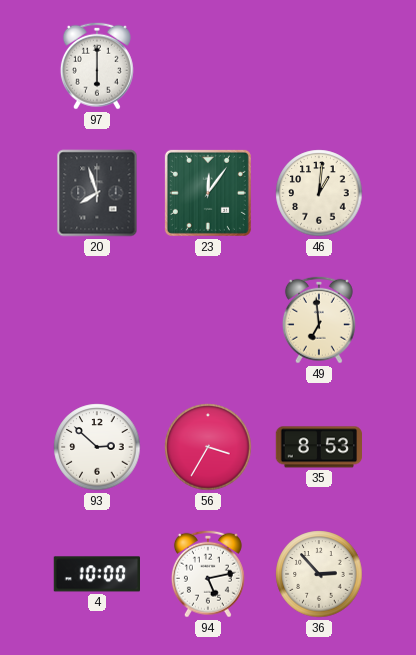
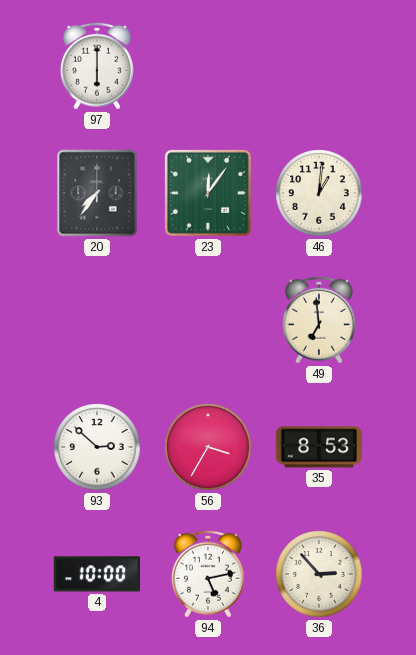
20: 7:57 -> 7:36 (97, 193)
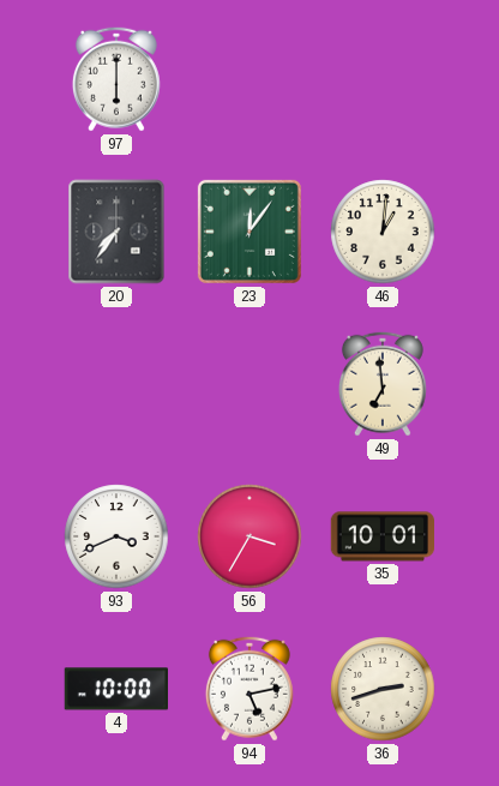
93: 2:52 -> 3:41 (116, 536)
35: 8:53 -> 10:01 (383, 536)
36: 2:53 -> 2:42 (383, 689)
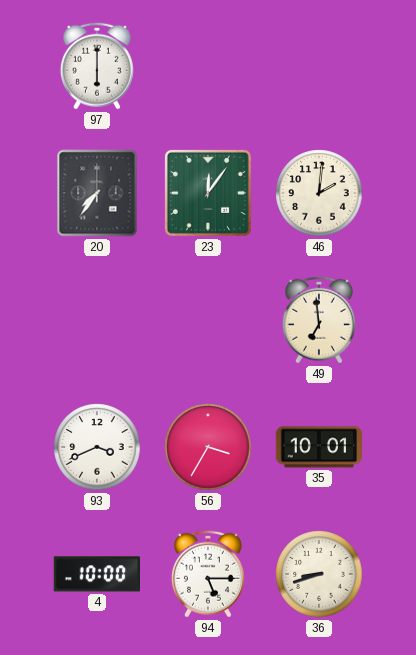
46: 1:01 -> 2:01 (319, 193)
94: 5:13 -> 5:15 (208, 574)
36: 2:42 -> 8:42 (319, 574)
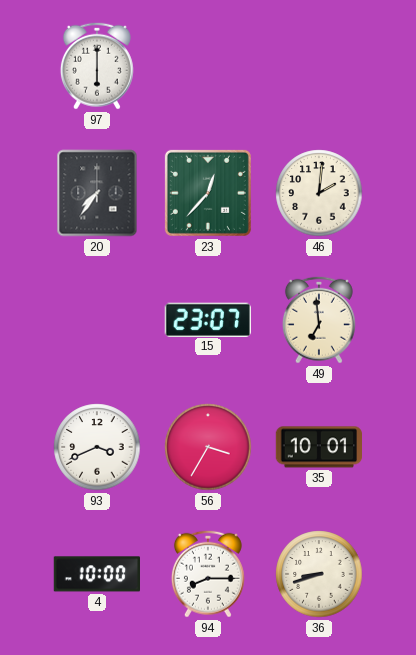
23: 12:06 -> 12:37 (208, 193)
15: none -> 23:07 (208, 319)
94: 5:15 -> 8:15 (208, 574)
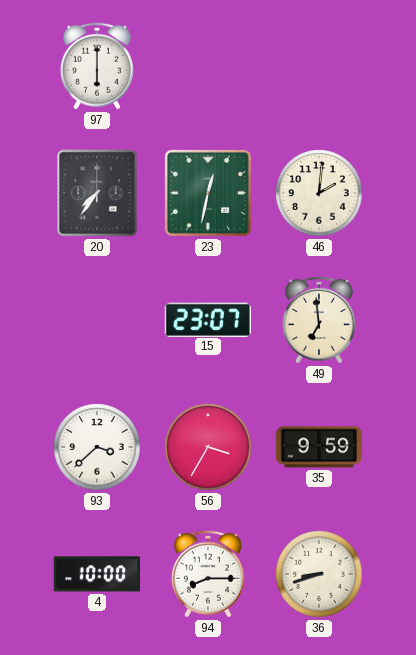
23: 12:37 -> 12:32 (208, 193)
93: 3:41 -> 3:38 (97, 447)
35: 10:01 -> 9:59 (319, 447)
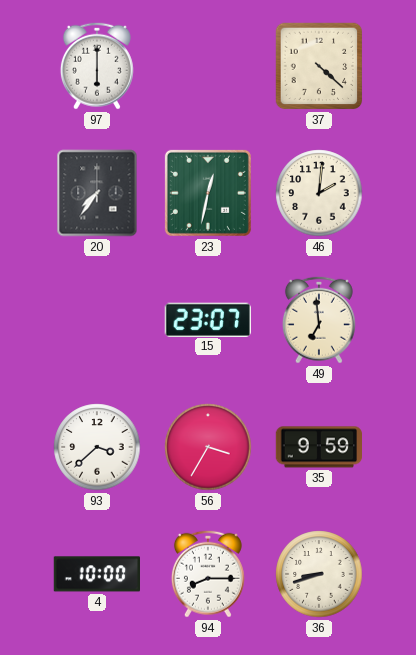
37: none -> 4:22 (319, 66)
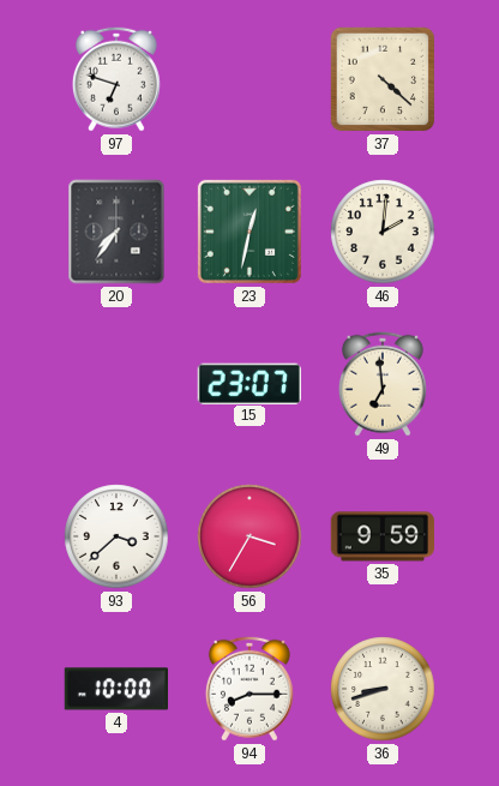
97: 6:00 -> 6:48 (116, 79)
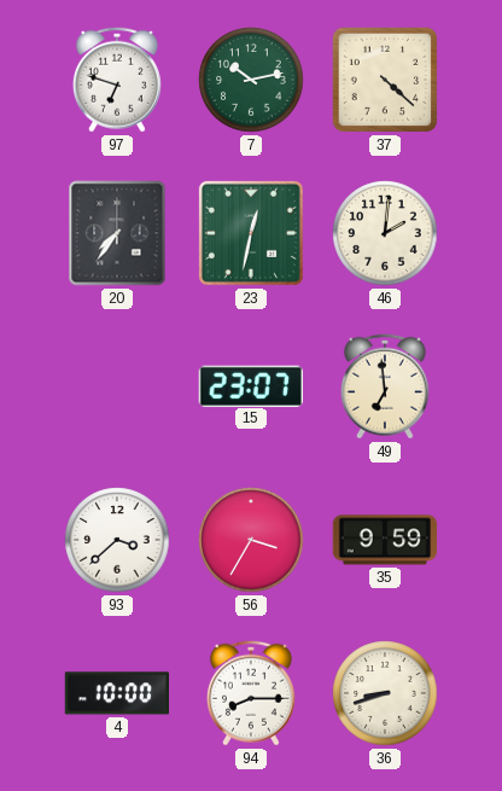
7: none -> 10:13 (251, 80)
